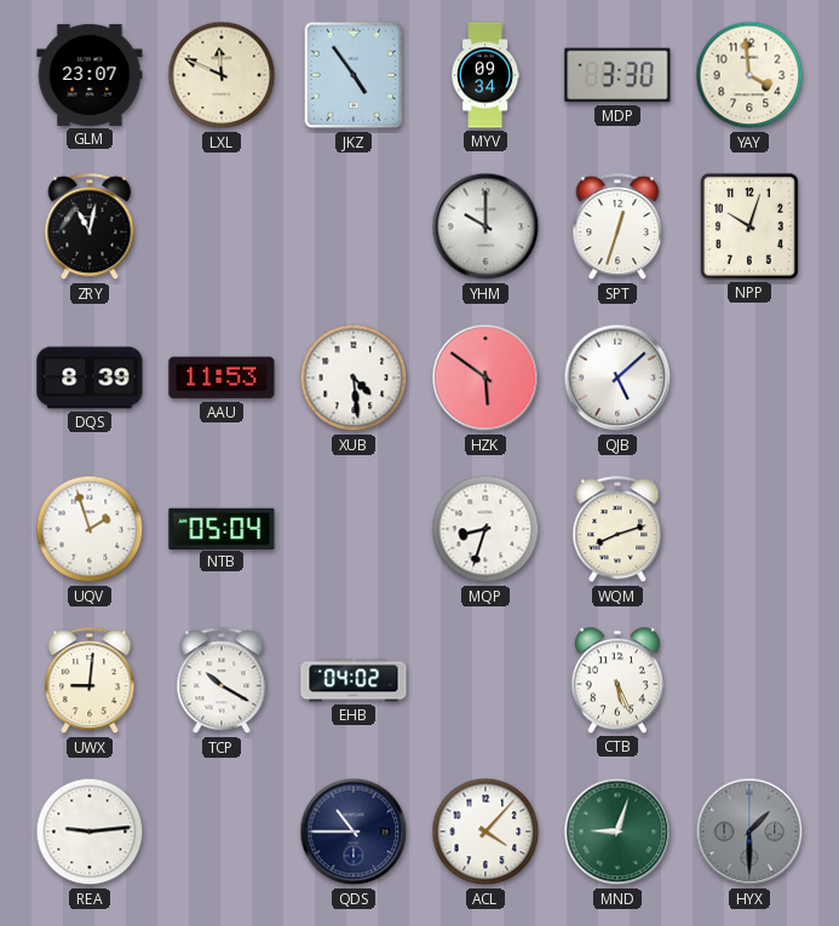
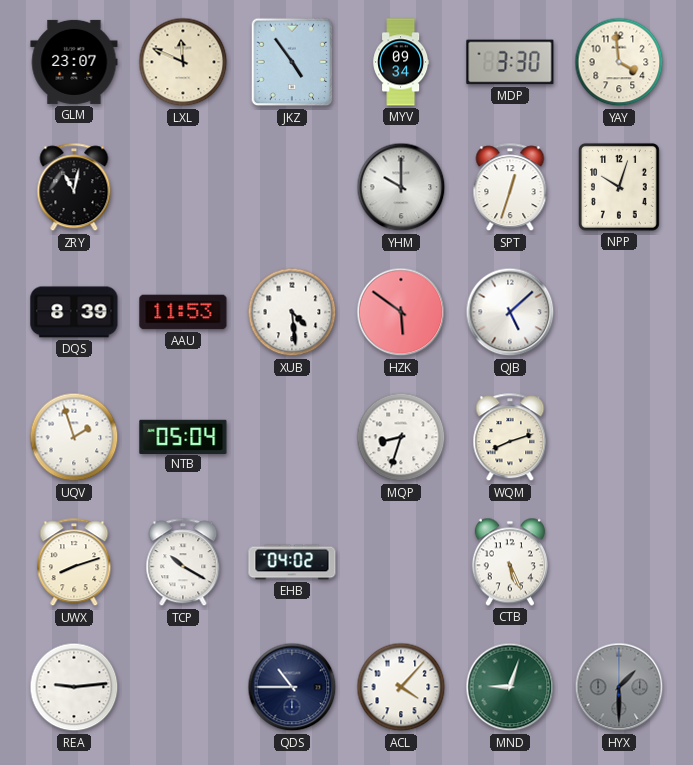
UWX: 9:01 -> 8:12 (74, 563)
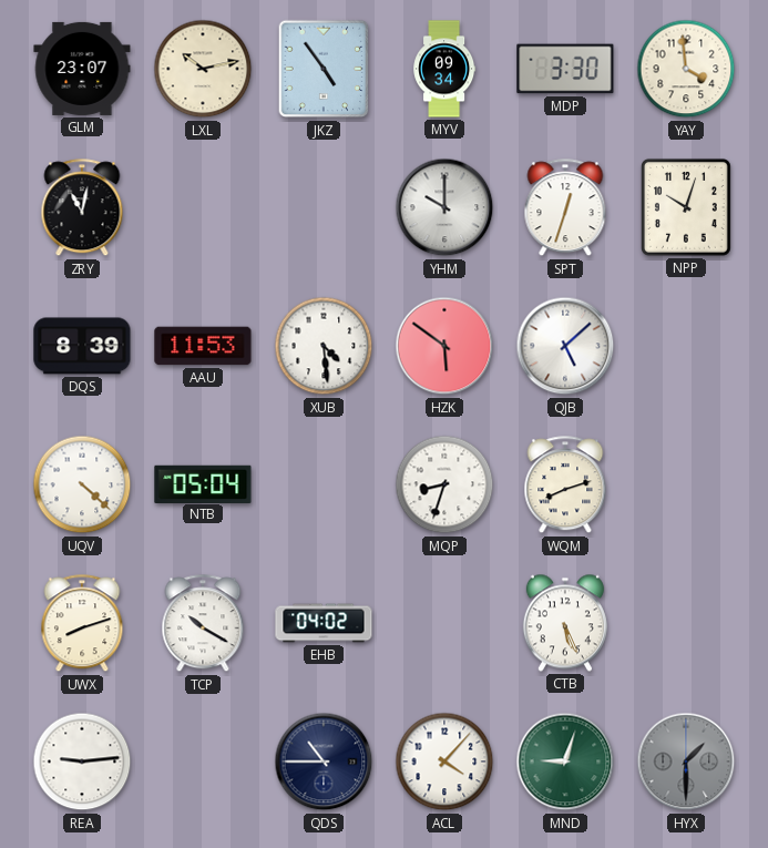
LXL: 11:49 -> 10:13 (203, 69)
UQV: 1:57 -> 4:22 (82, 484)
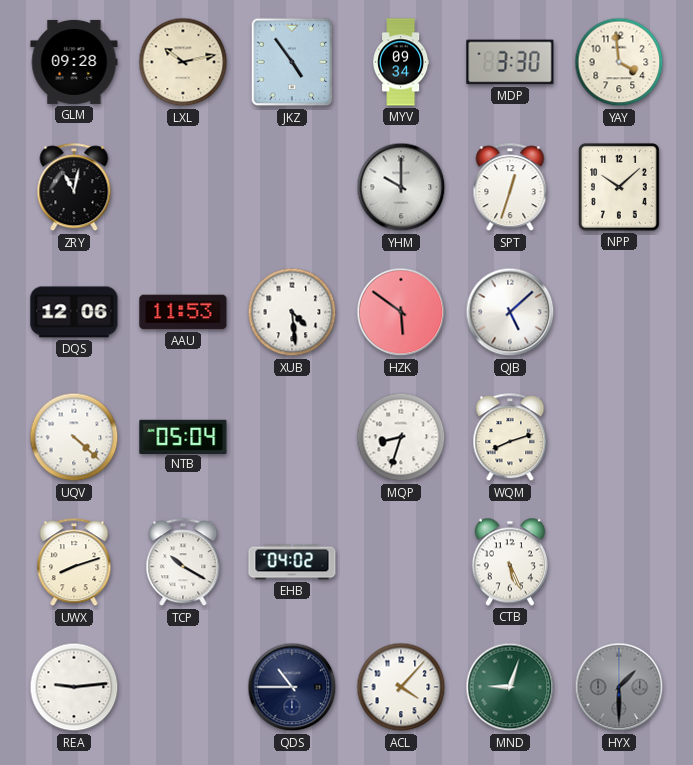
GLM: 23:07 -> 09:28 (74, 62)
NPP: 10:03 -> 10:08 (619, 187)
DQS: 8:39 -> 12:06 (74, 312)
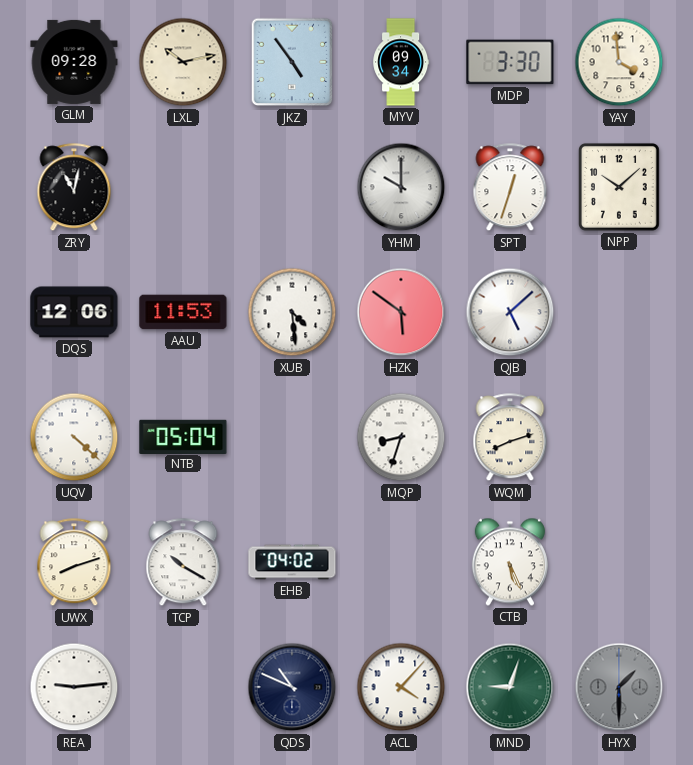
QDS: 10:45 -> 10:49 (292, 687)
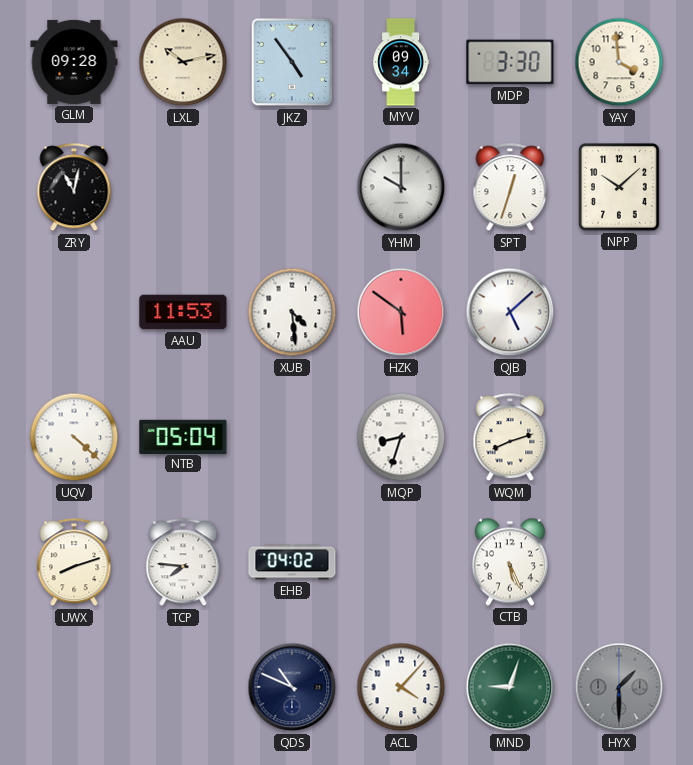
DQS: 12:06 -> none (74, 312)
TCP: 10:20 -> 7:46 (183, 563)
REA: 9:14 -> none (74, 687)
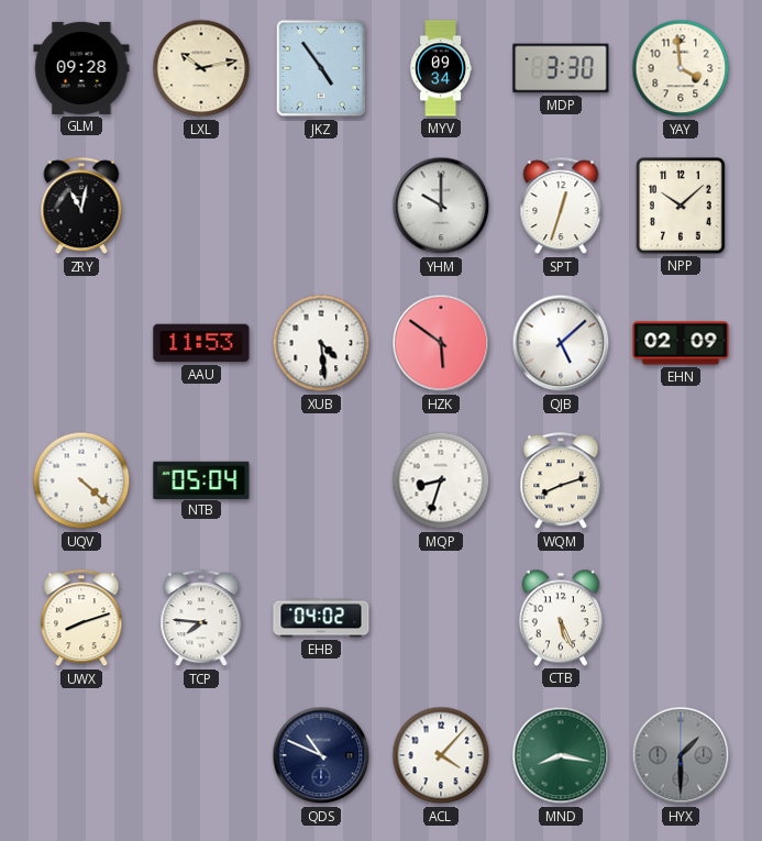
EHN: none -> 02:09 (681, 343)
MND: 9:03 -> 8:17 (561, 755)
